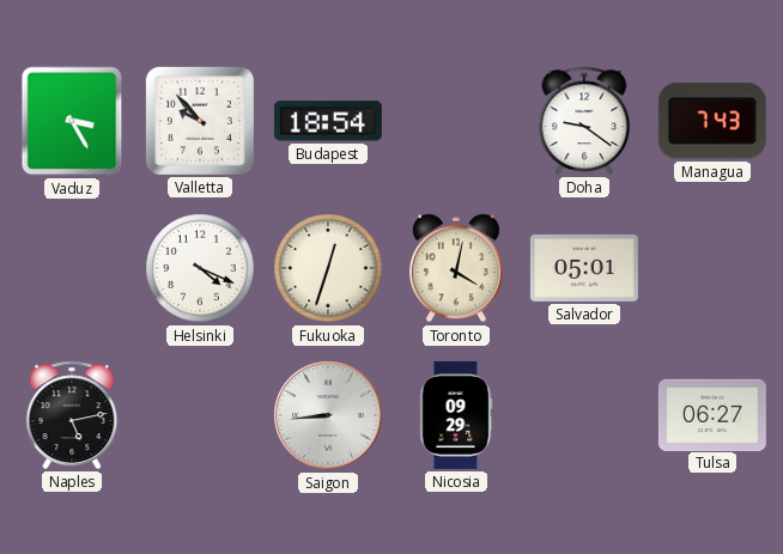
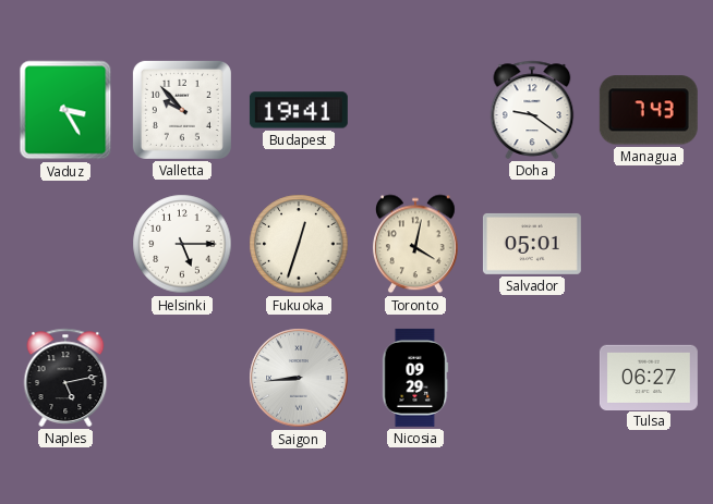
Budapest: 18:54 -> 19:41 (299, 110)
Helsinki: 4:19 -> 5:15 (182, 244)
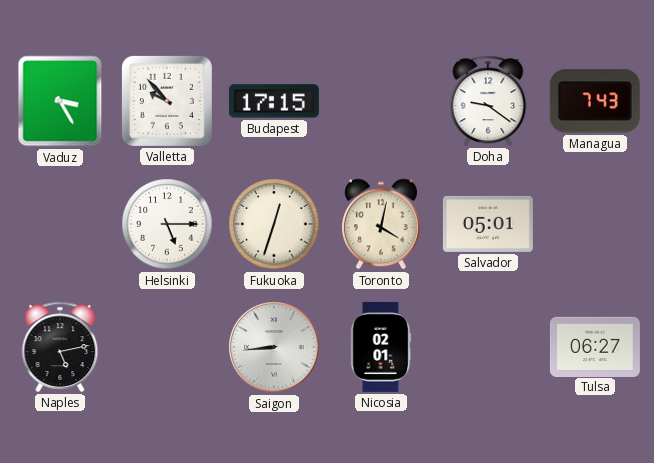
Budapest: 19:41 -> 17:15 (274, 101)
Nicosia: 09:29 -> 02:01 (381, 347)
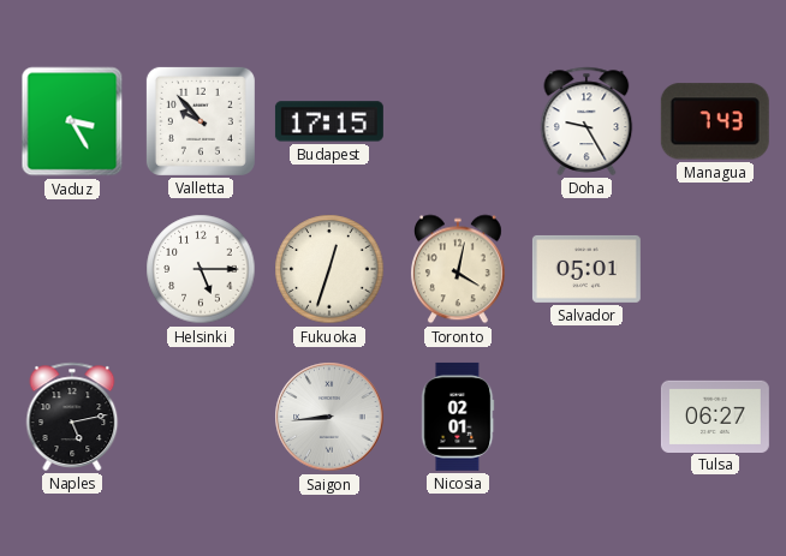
Doha: 9:21 -> 9:25 (586, 121)
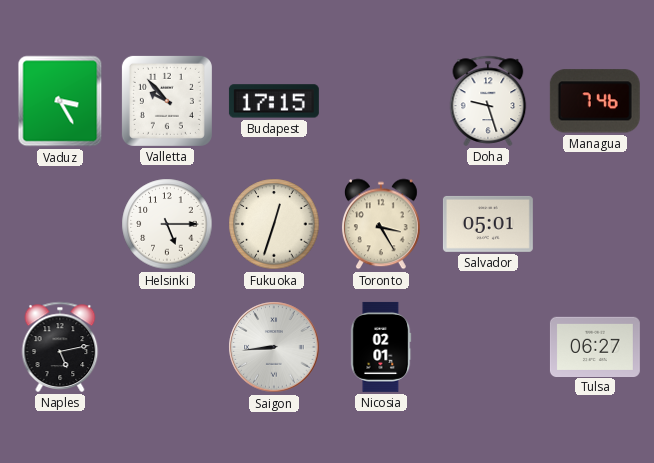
Doha: 9:25 -> 9:27 (488, 101)
Managua: 7:43 -> 7:46 (595, 101)
Toronto: 4:02 -> 3:25 (381, 224)
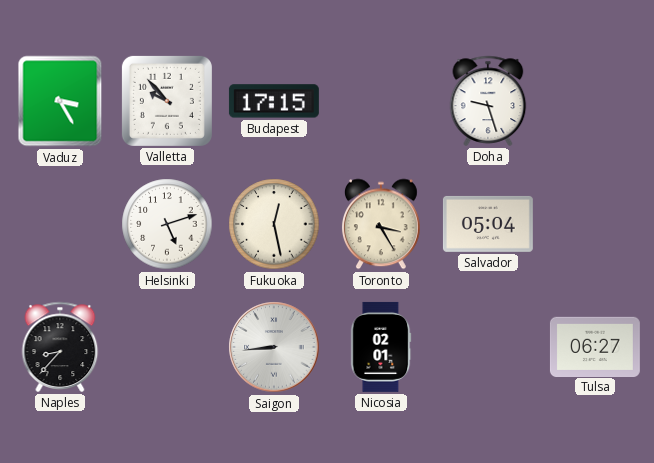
Managua: 7:46 -> none (595, 101)
Helsinki: 5:15 -> 5:12 (167, 224)
Fukuoka: 12:33 -> 12:28 (274, 224)
Salvador: 05:01 -> 05:04 (488, 224)
Naples: 5:13 -> 8:37 (60, 347)
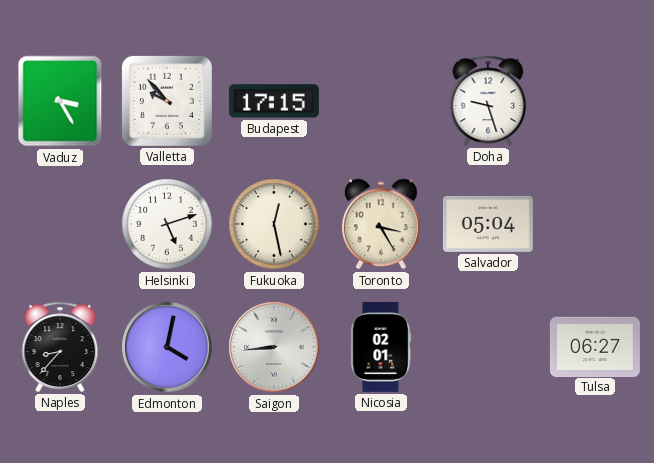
Edmonton: none -> 4:02 (167, 347)
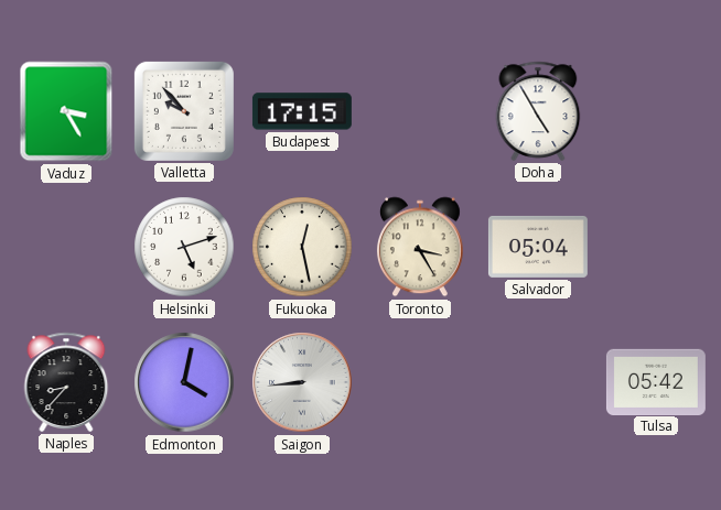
Doha: 9:27 -> 4:55 (538, 111)
Nicosia: 02:01 -> none (381, 347)
Tulsa: 06:27 -> 05:42 (656, 381)
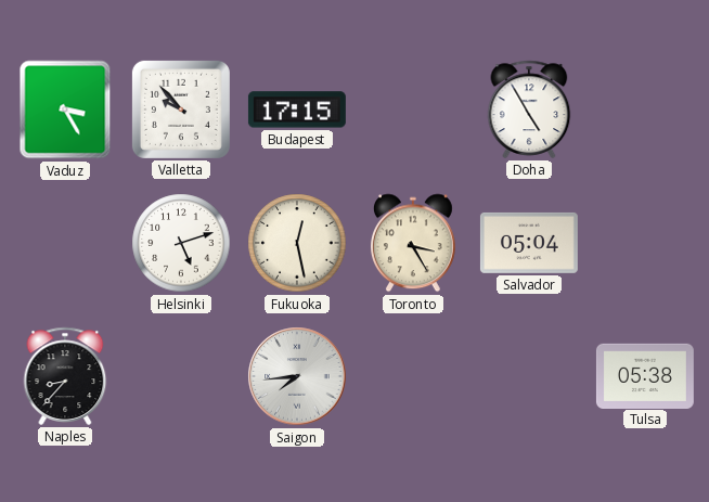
Edmonton: 4:02 -> none (184, 382)
Saigon: 8:44 -> 7:44 (297, 376)
Tulsa: 05:42 -> 05:38 (645, 375)
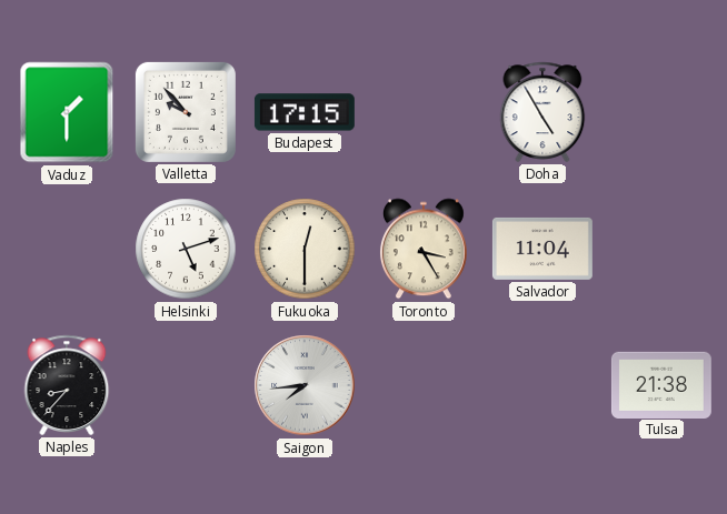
Vaduz: 3:25 -> 1:30 (67, 112)
Fukuoka: 12:28 -> 12:30 (305, 249)
Salvador: 05:04 -> 11:04 (542, 249)
Tulsa: 05:38 -> 21:38 (661, 384)
